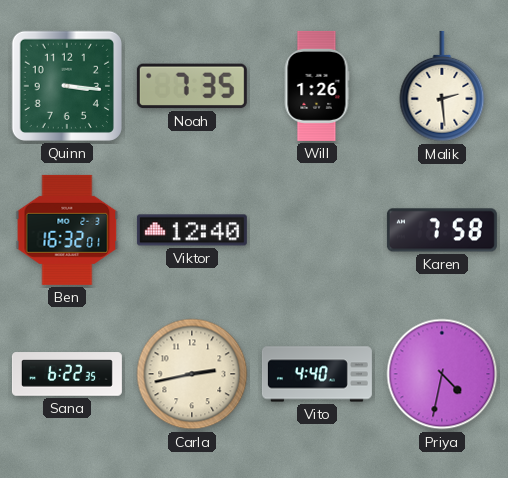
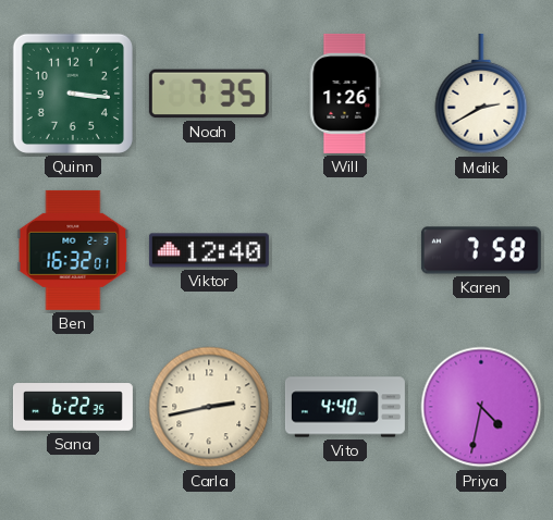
Malik: 2:29 -> 2:40 (481, 94)
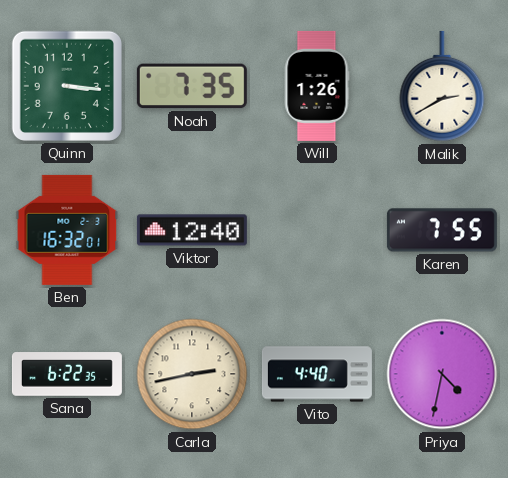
Karen: 7:58 -> 7:55 (442, 230)
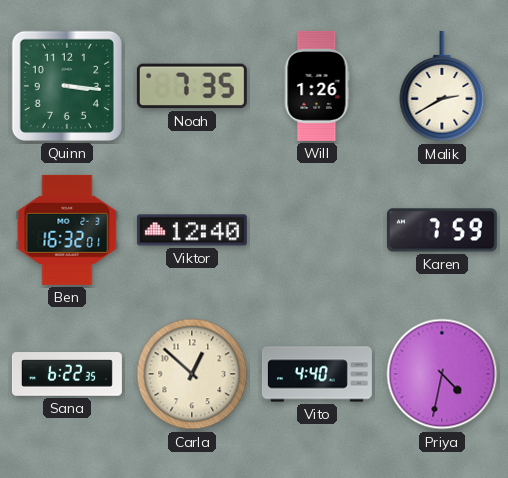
Karen: 7:55 -> 7:59 (442, 230)
Carla: 2:43 -> 12:52 (192, 374)
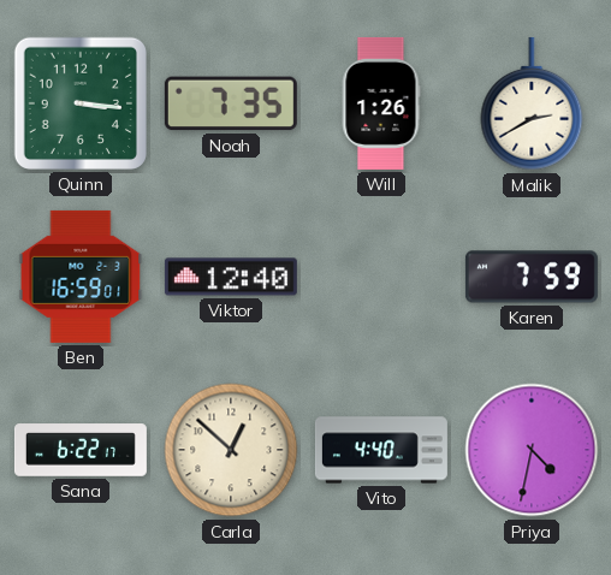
Ben: 16:32 -> 16:59 (81, 277)
Sana: 6:22:35 -> 6:22:17 (81, 450)
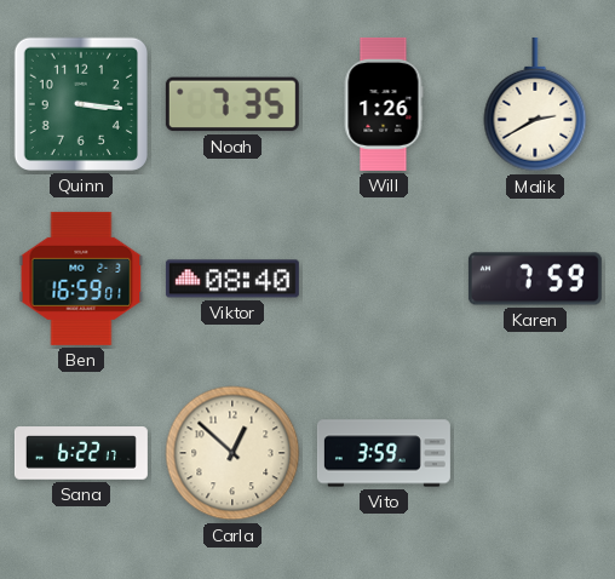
Viktor: 12:40 -> 08:40 (232, 279)
Vito: 4:40 -> 3:59 (384, 453)
Priya: 4:32 -> none (532, 450)
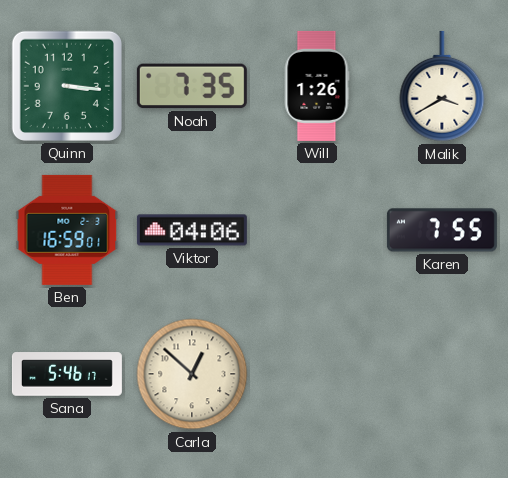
Malik: 2:40 -> 3:40 (442, 86)
Viktor: 08:40 -> 04:06 (192, 230)
Karen: 7:59 -> 7:55 (442, 230)
Sana: 6:22 -> 5:46 (67, 374)
Vito: 3:59 -> none (384, 453)
